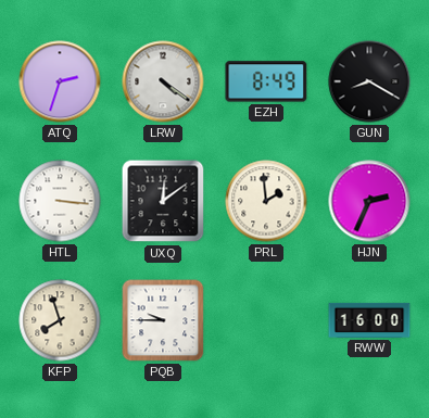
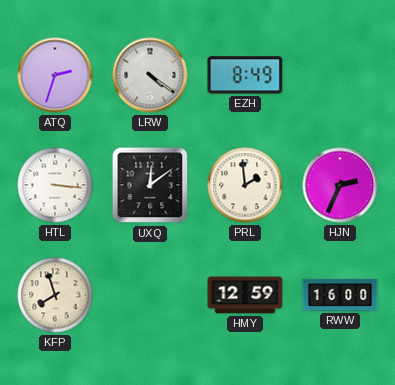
GUN: 8:20 -> none (369, 81)
PQB: 9:45 -> none (163, 320)
HMY: none -> 12:59 (245, 295)
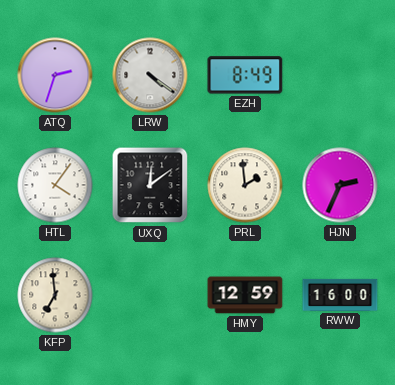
HTL: 3:16 -> 4:06 (55, 185)
KFP: 7:57 -> 6:59 (55, 295)
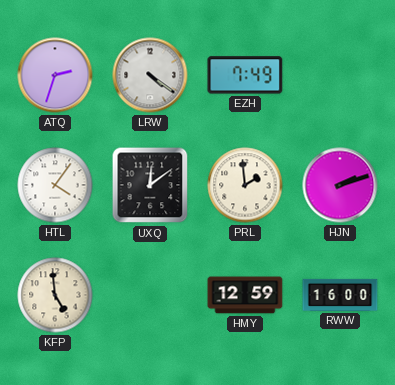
EZH: 8:49 -> 7:49 (245, 75)
HJN: 2:34 -> 2:12 (340, 185)
KFP: 6:59 -> 4:59 (55, 295)
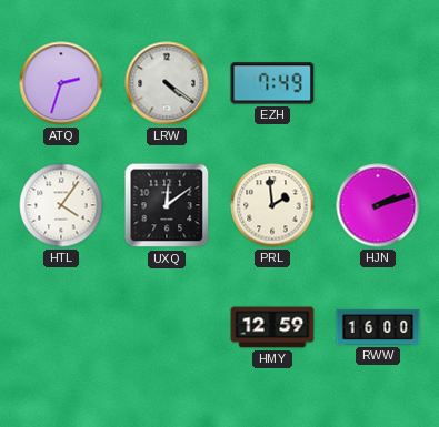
KFP: 4:59 -> none (55, 295)
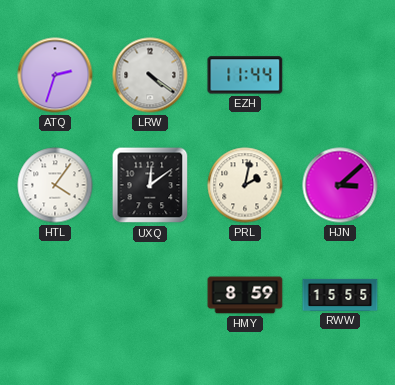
EZH: 7:49 -> 11:44 (245, 75)
PRL: 1:59 -> 2:02 (245, 185)
HJN: 2:12 -> 3:08 (340, 185)
HMY: 12:59 -> 8:59 (245, 295)
RWW: 16:00 -> 15:55 (340, 295)
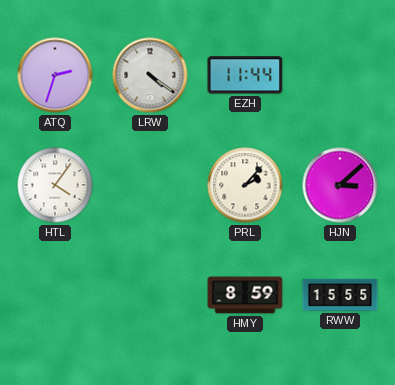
UXQ: 12:09 -> none (150, 185)
PRL: 2:02 -> 2:07 (245, 185)
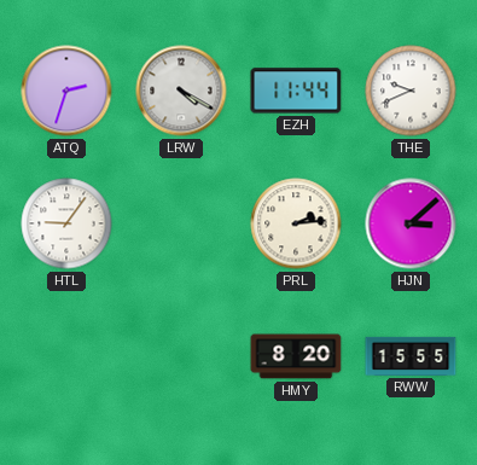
LRW: 4:21 -> 4:20 (181, 91)
THE: none -> 9:41 (411, 91)
HTL: 4:06 -> 9:06 (66, 223)
PRL: 2:07 -> 2:14 (296, 223)
HMY: 8:59 -> 8:20 (296, 356)
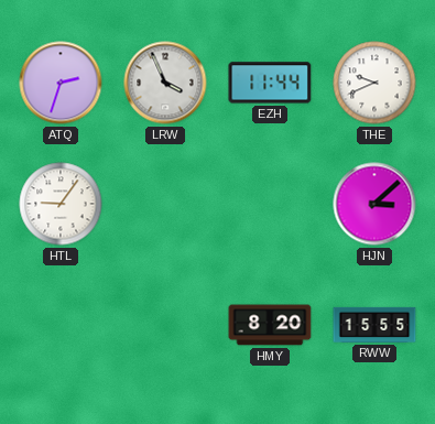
LRW: 4:20 -> 3:56 (165, 83)
PRL: 2:14 -> none (296, 223)
